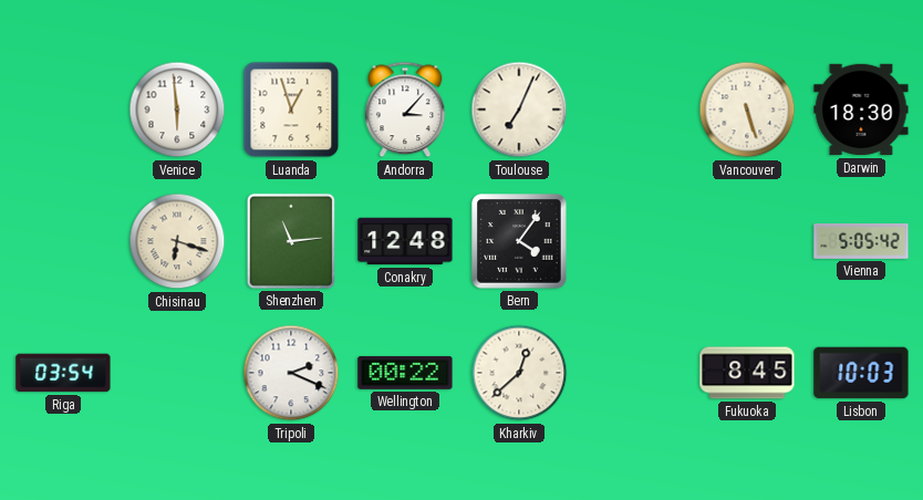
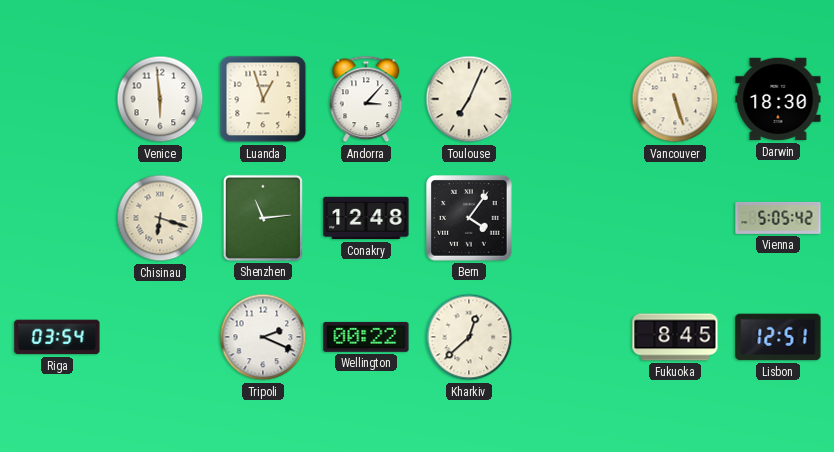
Lisbon: 10:03 -> 12:51 (778, 337)
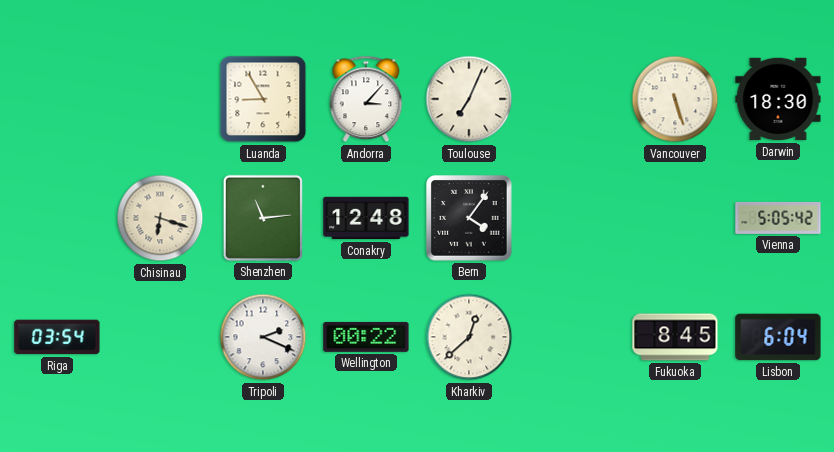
Venice: 5:59 -> none (160, 99)
Luanda: 12:57 -> 8:55 (263, 99)
Lisbon: 12:51 -> 6:04 (778, 337)
